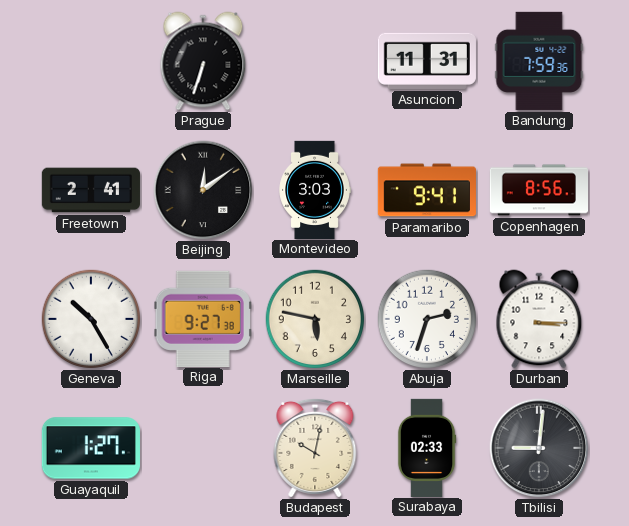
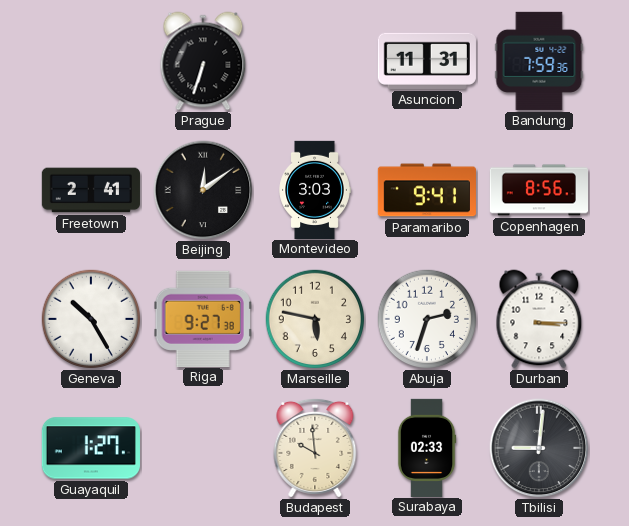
Budapest: 10:02 -> 9:59 (315, 448)
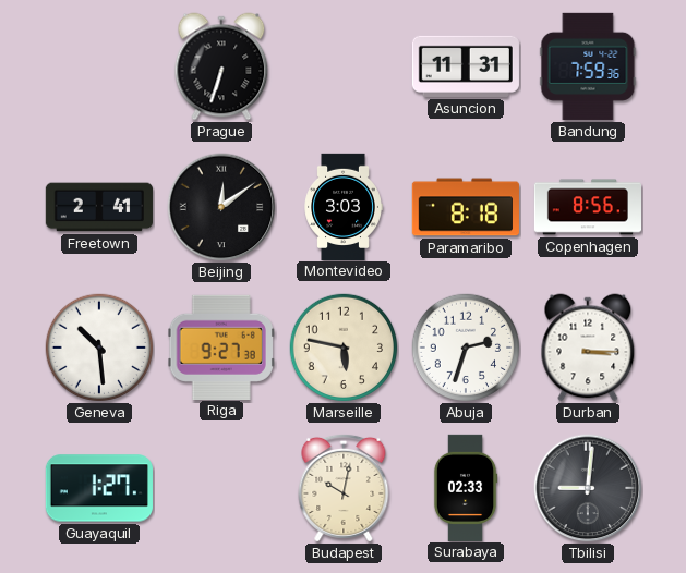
Paramaribo: 9:41 -> 8:18 (466, 207)
Geneva: 10:25 -> 10:29 (99, 348)
Budapest: 9:59 -> 10:02 (344, 488)
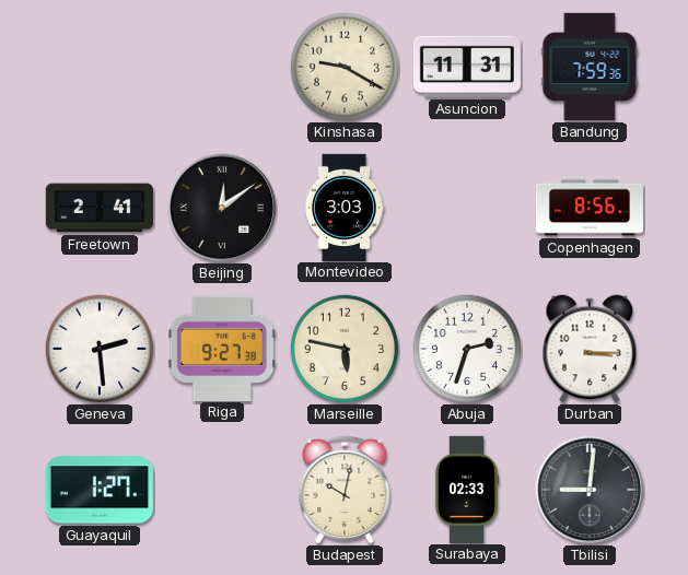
Prague: 6:33 -> none (221, 66)
Kinshasa: none -> 9:20 (345, 67)
Paramaribo: 8:18 -> none (466, 207)
Geneva: 10:29 -> 2:29 (100, 349)
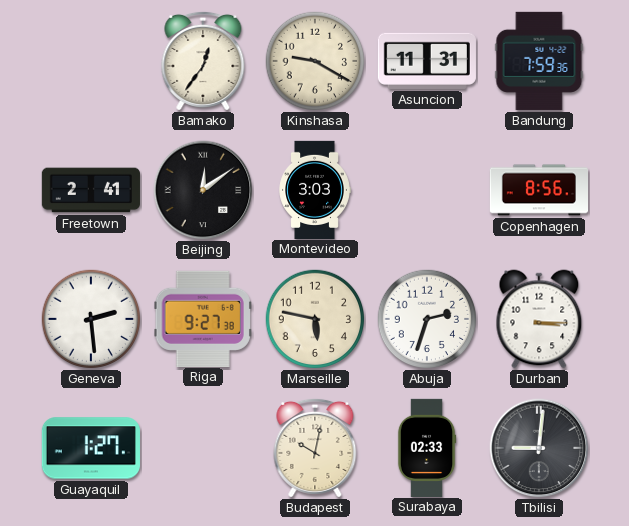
Bamako: none -> 12:36 (203, 61)
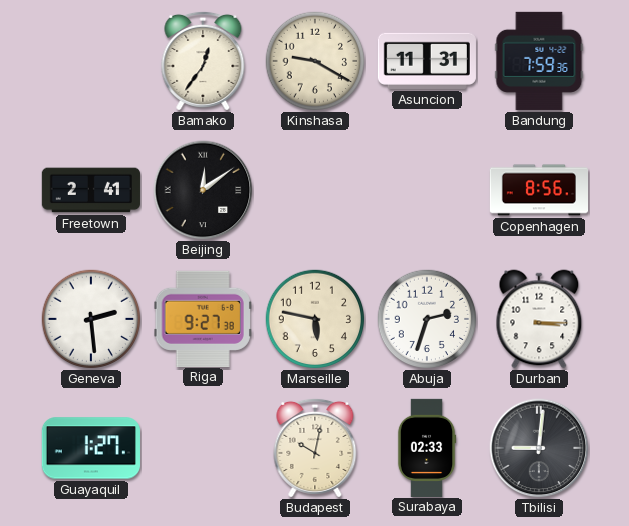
Montevideo: 3:03 -> none (315, 189)
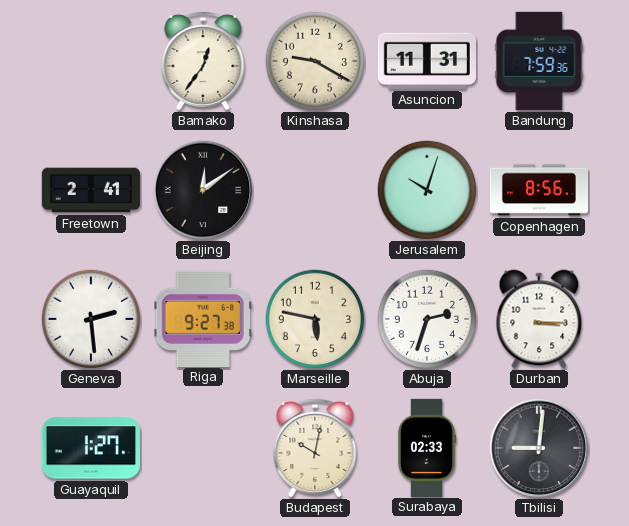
Jerusalem: none -> 10:03 (427, 190)
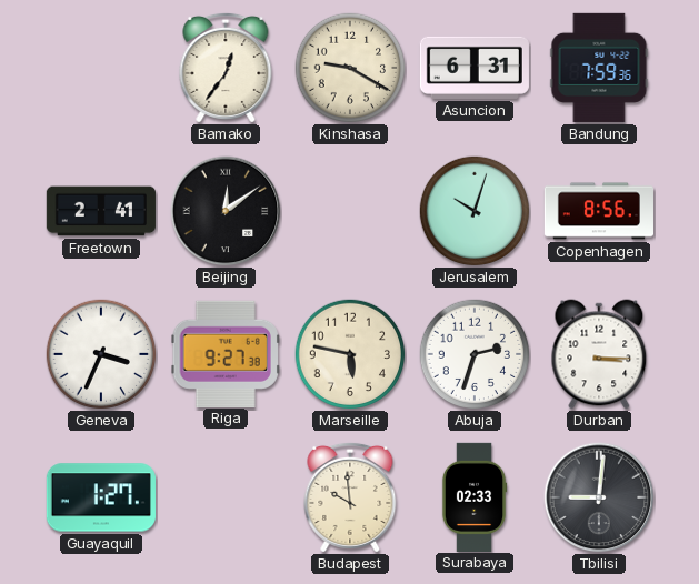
Asuncion: 11:31 -> 6:31 (475, 68)
Geneva: 2:29 -> 3:34 (101, 354)
Budapest: 10:02 -> 9:59 (350, 497)
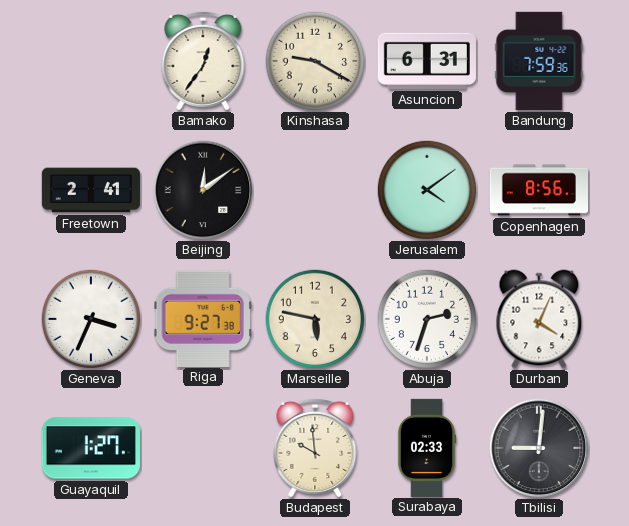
Jerusalem: 10:03 -> 4:09 (427, 190)
Durban: 3:15 -> 4:04 (539, 319)
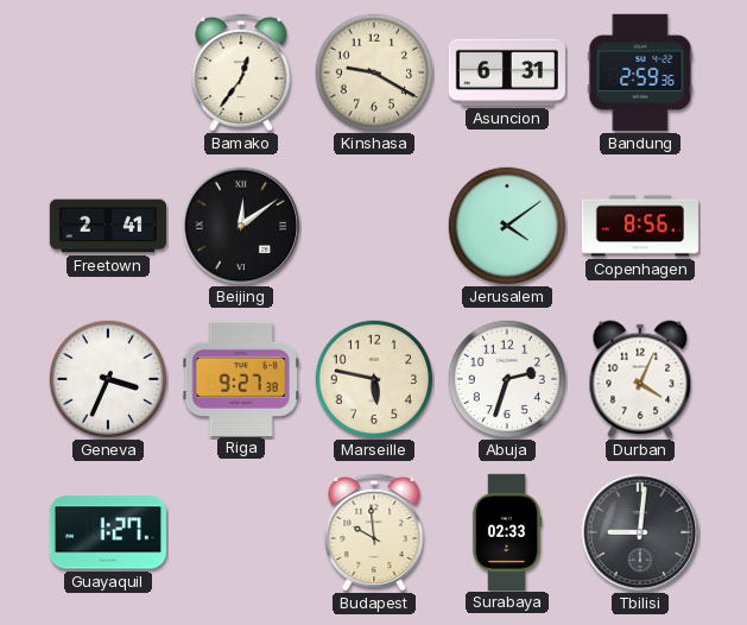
Bandung: 7:59 -> 2:59 (640, 72)
